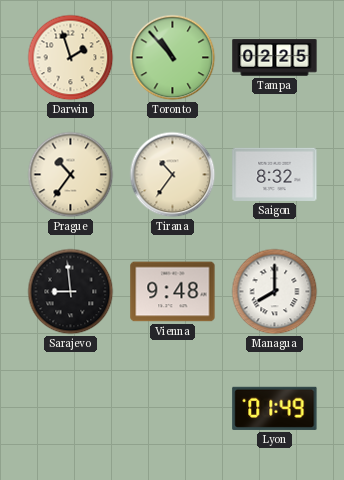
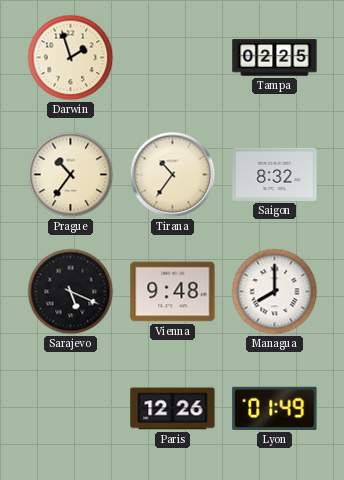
Toronto: 10:53 -> none (173, 58)
Sarajevo: 8:59 -> 5:19 (71, 292)
Paris: none -> 12:26 (173, 409)
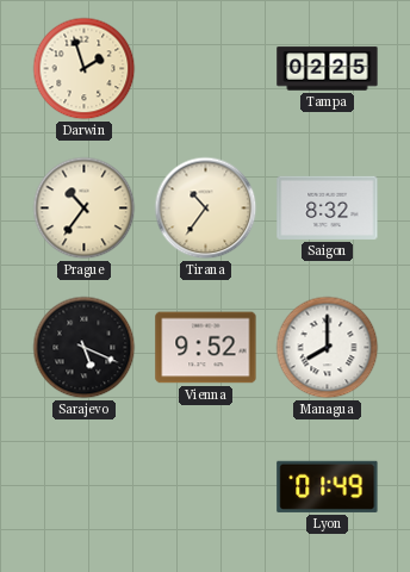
Vienna: 9:48 -> 9:52 (206, 348)
Paris: 12:26 -> none (173, 409)
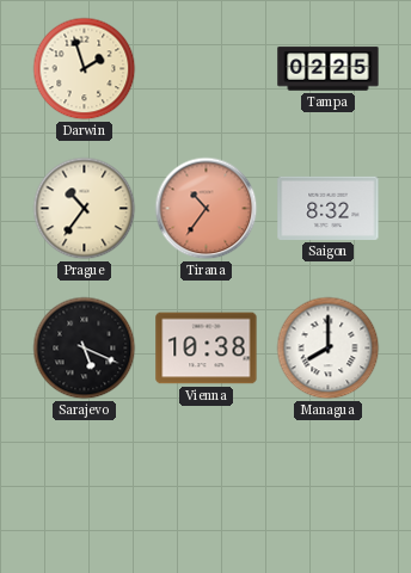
Tirana dial: cream -> salmon (207, 209)
Vienna: 9:52 -> 10:38 (207, 349)
Lyon: 01:49 -> none (328, 486)
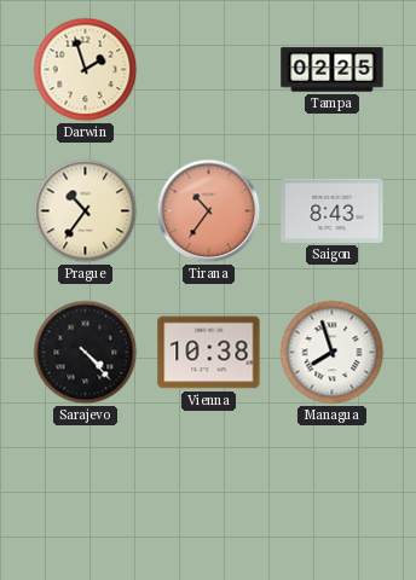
Saigon: 8:32 -> 8:43 (333, 210)
Sarajevo: 5:19 -> 4:23 (86, 353)
Managua: 8:00 -> 7:57 (333, 353)
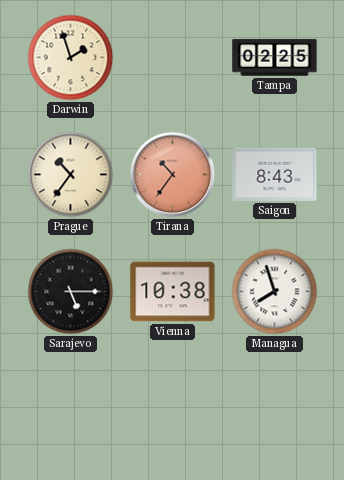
Sarajevo: 4:23 -> 5:15 (71, 292)
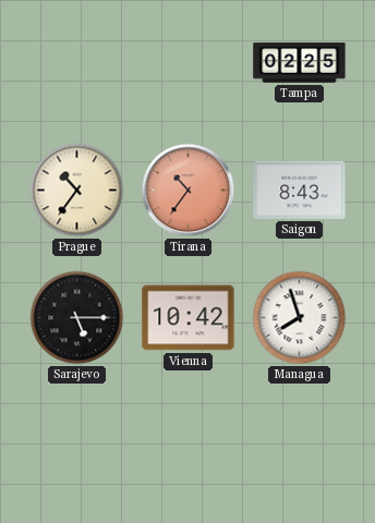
Darwin: 1:57 -> none (71, 58)
Vienna: 10:38 -> 10:42 (189, 318)
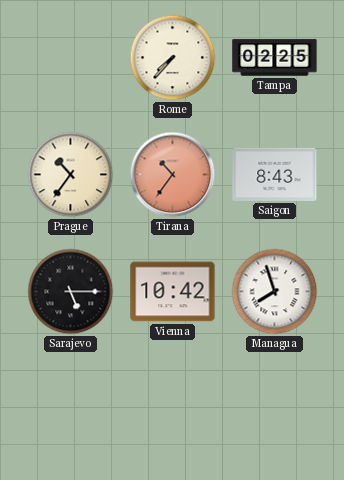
Rome: none -> 7:37 (173, 58)
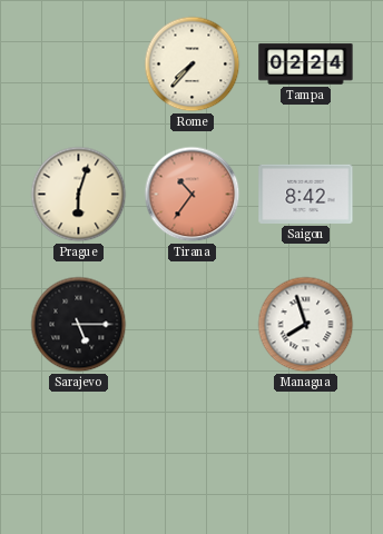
Tampa: 02:25 -> 02:24 (306, 65)
Prague: 10:36 -> 6:03 (79, 195)
Saigon: 8:43 -> 8:42 (306, 194)
Vienna: 10:42 -> none (173, 292)
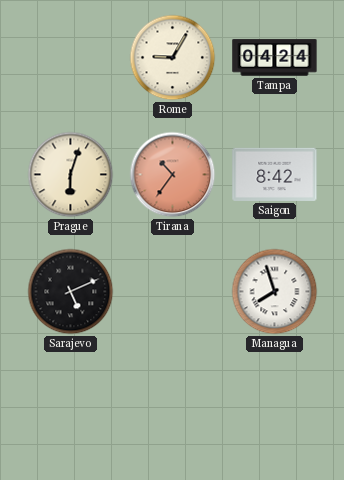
Rome: 7:37 -> 9:05 (173, 58)
Tampa: 02:24 -> 04:24 (275, 58)
Sarajevo: 5:15 -> 5:11 (71, 292)
